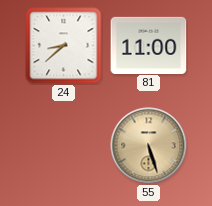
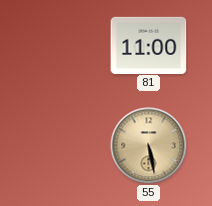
24: 8:38 -> none (64, 46)
55: 5:27 -> 5:28 (149, 146)
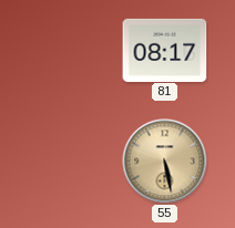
81: 11:00 -> 08:17 (165, 50)
